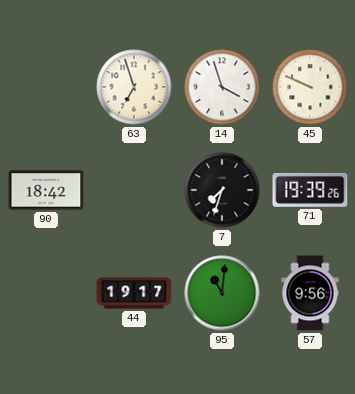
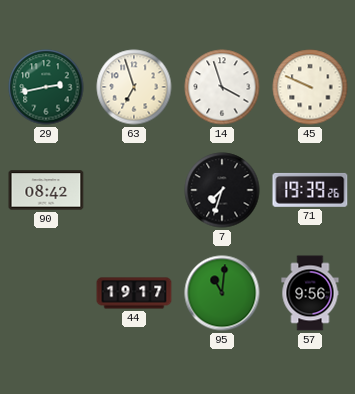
29: none -> 2:43 (46, 87)
90: 18:42 -> 08:42 (46, 190)
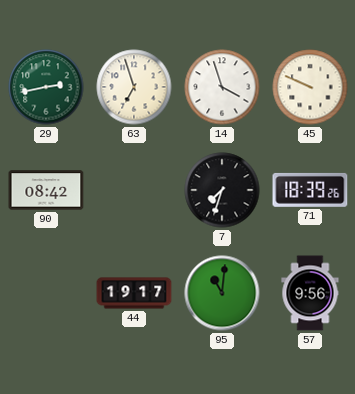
71: 19:39 -> 18:39 (310, 190)
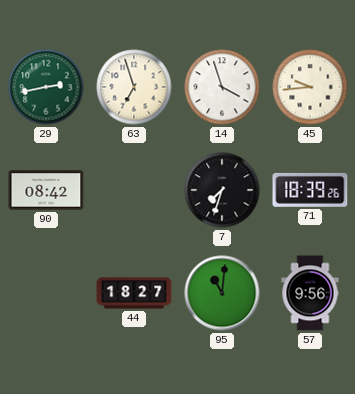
45: 9:49 -> 9:44 (310, 87)
44: 19:17 -> 18:27 (134, 293)
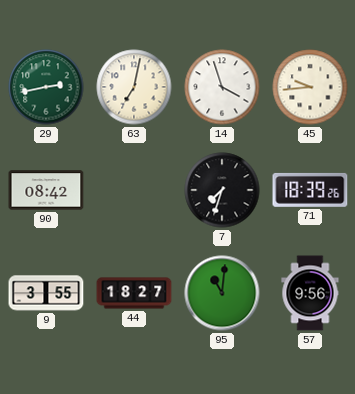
63: 6:57 -> 7:02 (134, 87)
9: none -> 3:55 (46, 293)
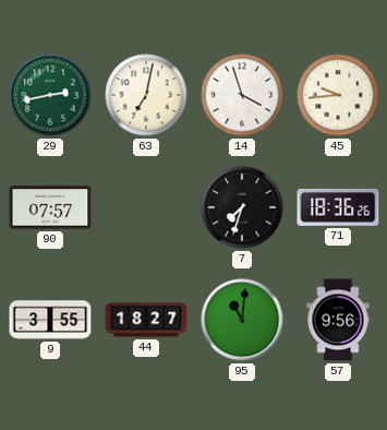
90: 08:42 -> 07:57 (50, 207)
71: 18:39 -> 18:36 (338, 207)
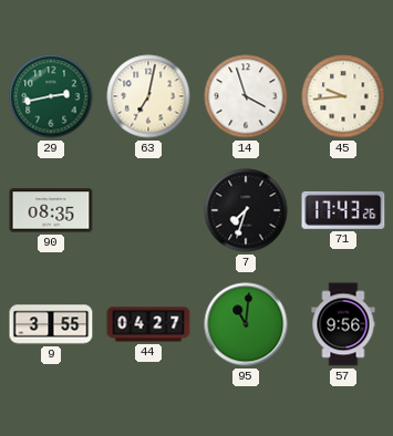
90: 07:57 -> 08:35 (51, 210)
71: 18:36 -> 17:43 (343, 210)
44: 18:27 -> 04:27 (148, 324)
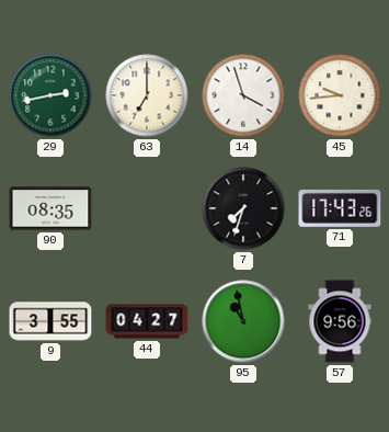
63: 7:02 -> 7:00 (147, 95)
95: 11:01 -> 10:58 (243, 321)
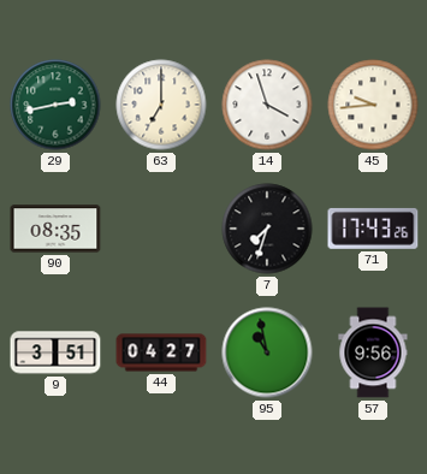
9: 3:55 -> 3:51 (55, 352)
